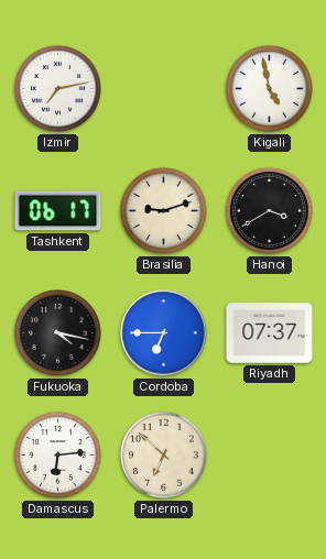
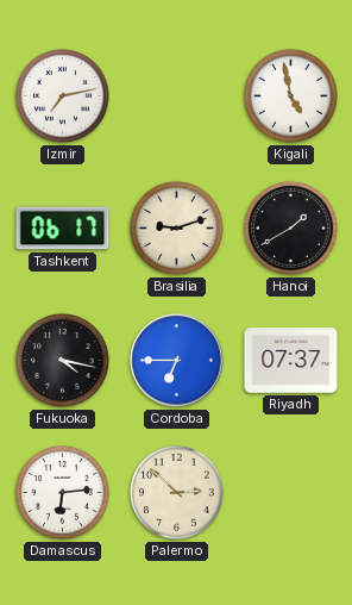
Hanoi: 3:40 -> 1:40 (291, 229)
Palermo: 6:52 -> 2:52 (177, 493)
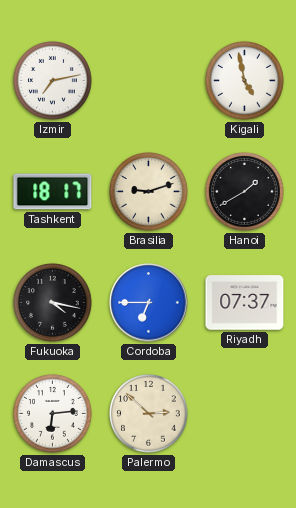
Tashkent: 06:17 -> 18:17 (53, 192)
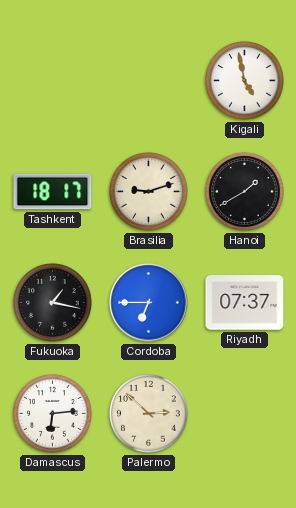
Izmir: 7:13 -> none (53, 81)
Fukuoka: 4:17 -> 1:17 (53, 303)
